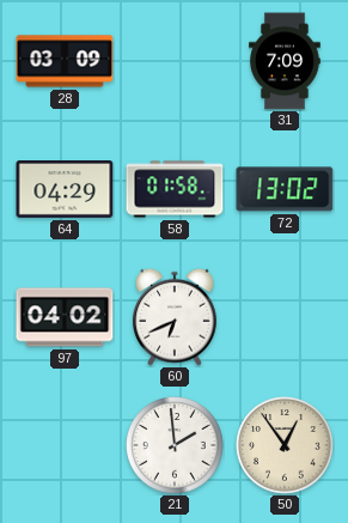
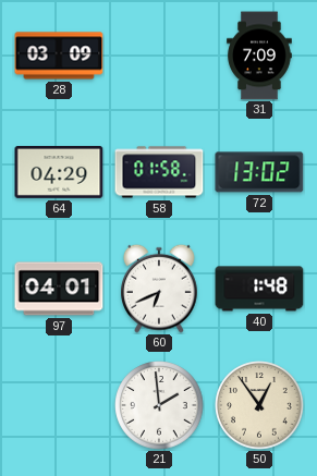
97: 04:02 -> 04:01 (59, 289)
40: none -> 1:48 (259, 289)
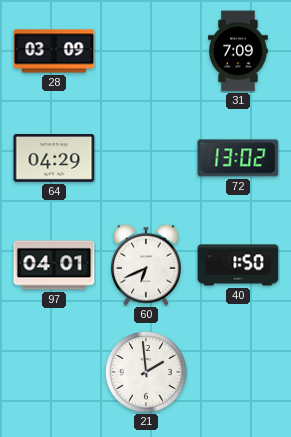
58: 01:58 -> none (159, 172)
40: 1:48 -> 1:50 (238, 265)
50: 12:54 -> none (259, 405)
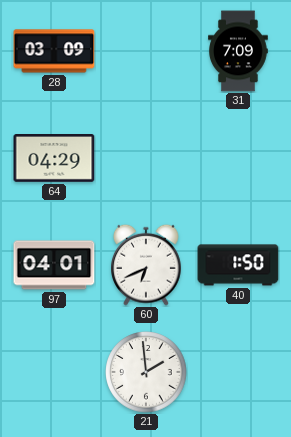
72: 13:02 -> none (238, 158)
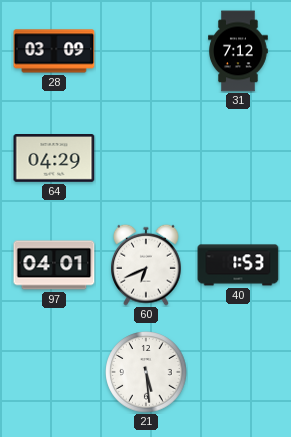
31: 7:09 -> 7:12 (238, 51)
40: 1:50 -> 1:53 (238, 265)
21: 1:59 -> 5:29 (146, 372)
